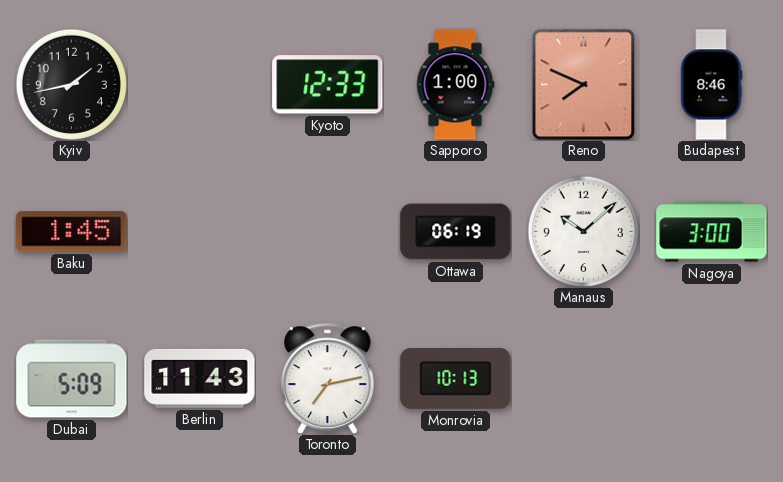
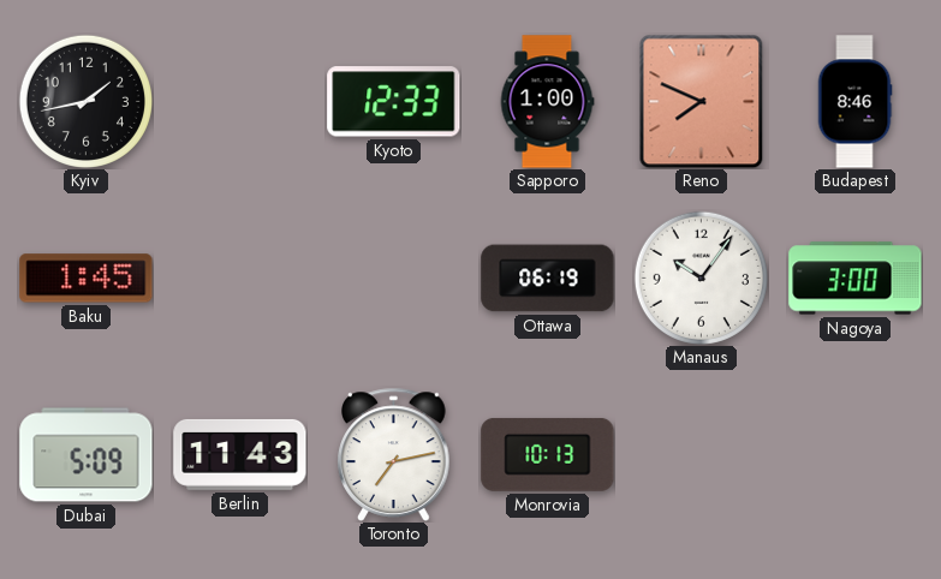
Manaus: 10:08 -> 10:06 (701, 277)
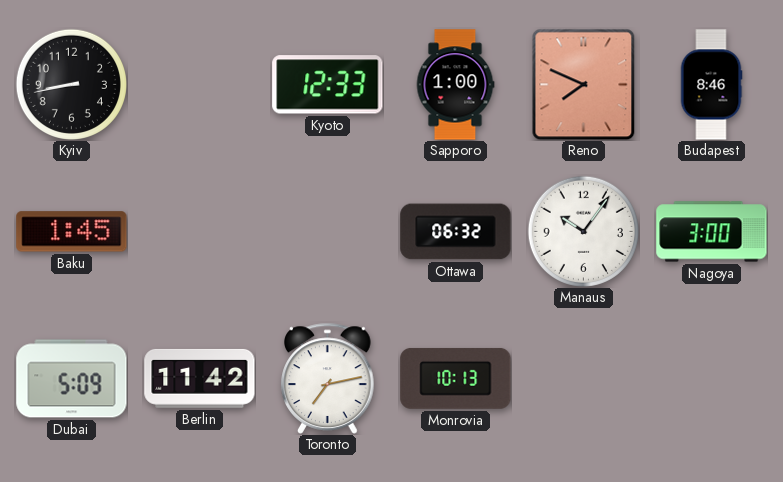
Kyiv: 1:43 -> 8:43 (71, 84)
Ottawa: 06:19 -> 06:32 (456, 232)
Berlin: 11:43 -> 11:42 (200, 378)
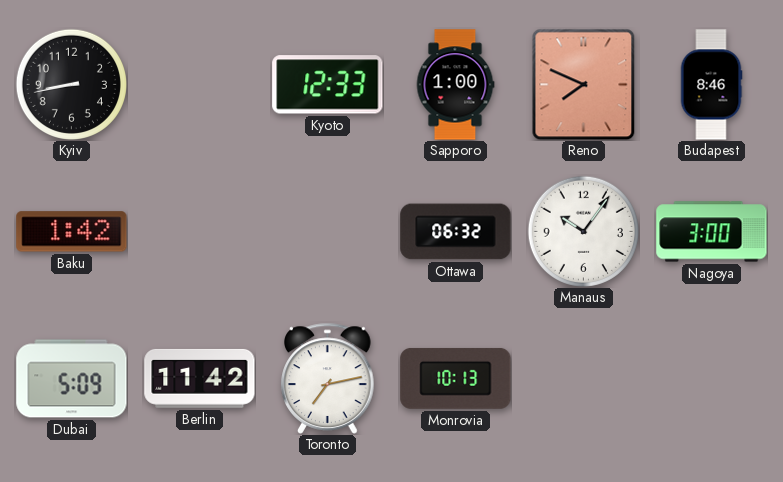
Baku: 1:45 -> 1:42 (72, 232)
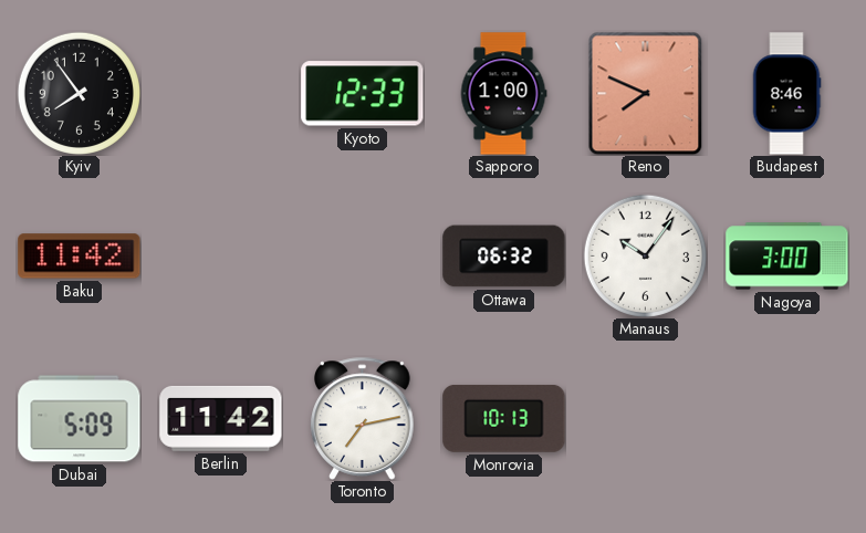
Kyiv: 8:43 -> 7:54 (79, 93)
Baku: 1:42 -> 11:42 (80, 257)
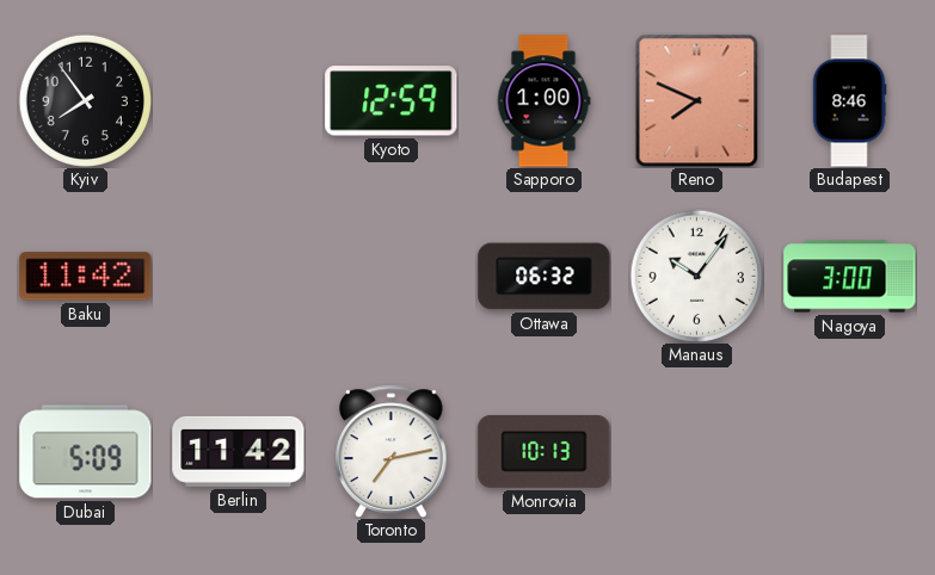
Kyoto: 12:33 -> 12:59 (392, 101)
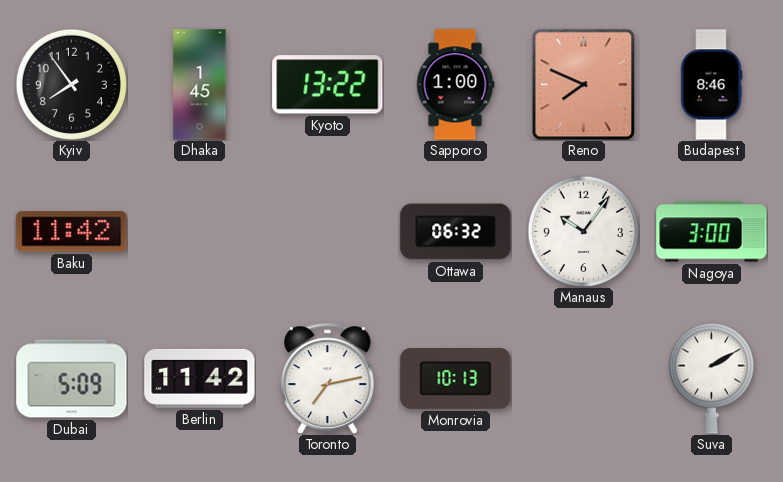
Dhaka: none -> 1:45 (200, 85)
Kyoto: 12:59 -> 13:22 (328, 85)
Suva: none -> 2:10 (711, 378)
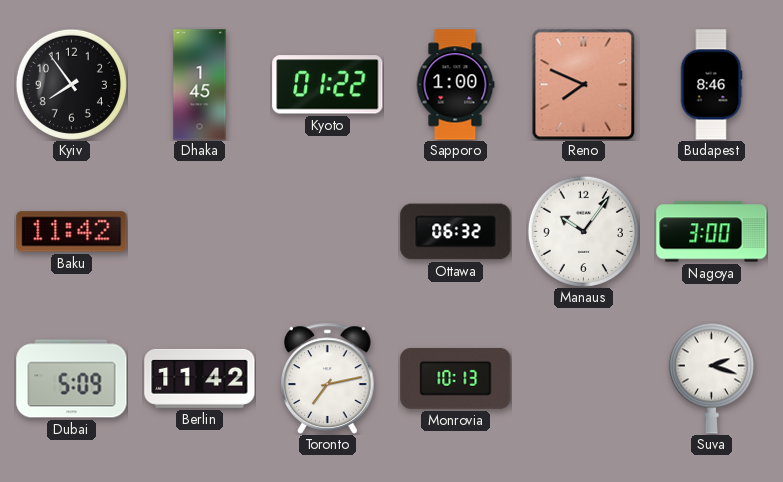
Kyoto: 13:22 -> 01:22 (328, 85)
Suva: 2:10 -> 2:18 (711, 378)
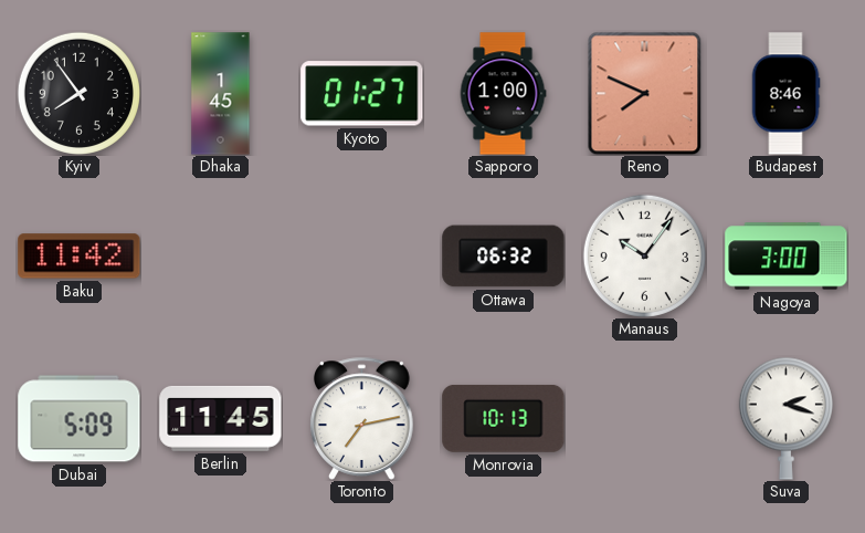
Kyoto: 01:22 -> 01:27 (362, 94)
Berlin: 11:42 -> 11:45 (221, 418)
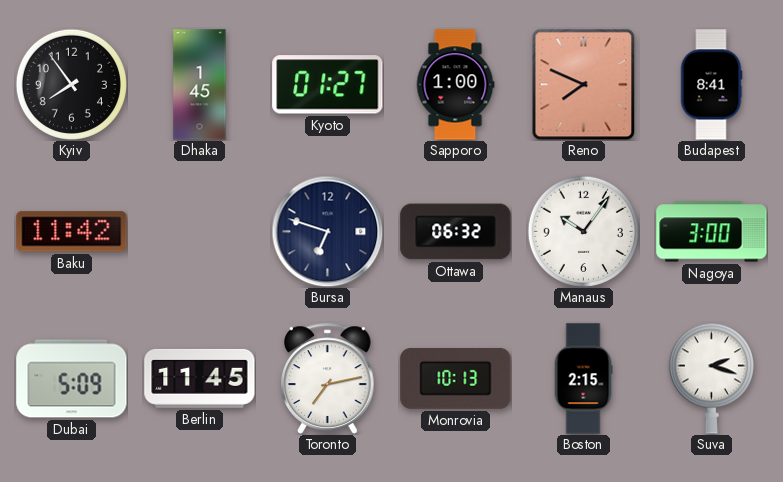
Budapest: 8:46 -> 8:41 (711, 85)
Bursa: none -> 6:48 (327, 231)
Boston: none -> 2:15 (583, 379)
